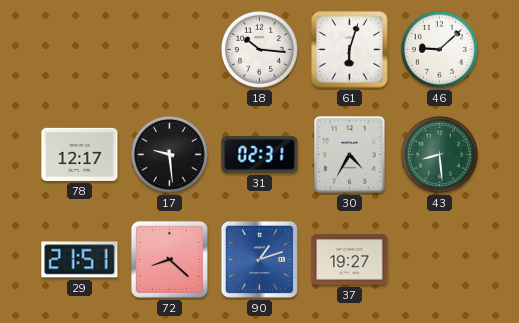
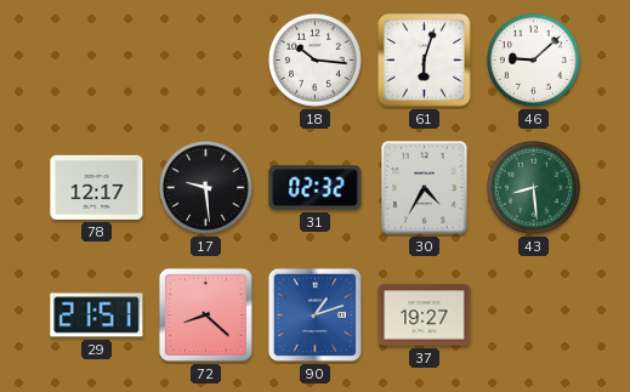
31: 02:31 -> 02:32 (316, 188)
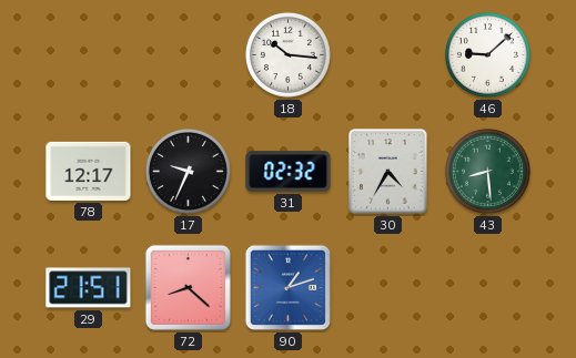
61: 6:03 -> none (425, 61)
17: 9:29 -> 9:34 (188, 171)
37: 19:27 -> none (425, 316)
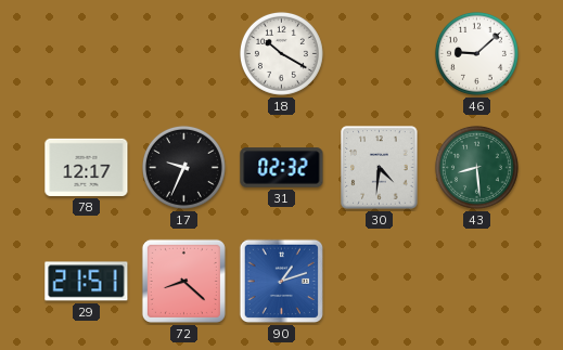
18: 10:16 -> 10:20 (281, 53)
30: 4:35 -> 4:31 (380, 168)
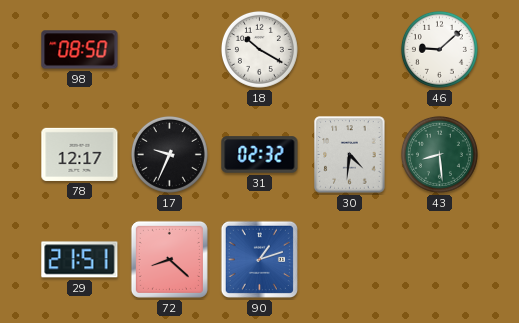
98: none -> 08:50 (80, 50)
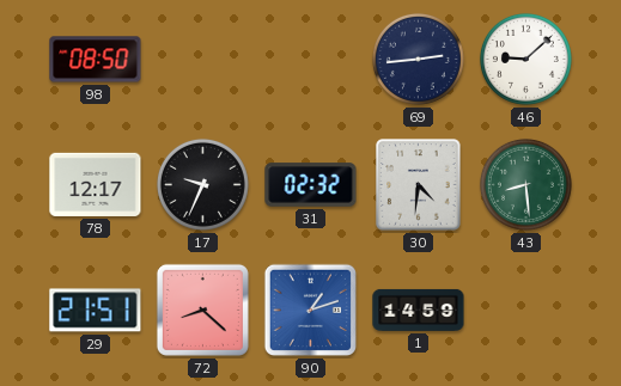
18: 10:20 -> none (259, 49)
69: none -> 2:44 (418, 59)
1: none -> 14:59 (419, 310)
